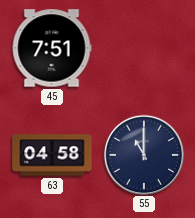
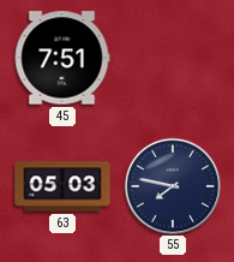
63: 04:58 -> 05:03 (62, 186)
55: 11:00 -> 7:47 (172, 185)
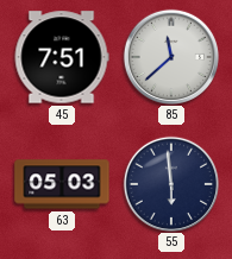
85: none -> 11:38 (170, 56)
55: 7:47 -> 5:59 (170, 183)
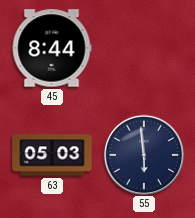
45: 7:51 -> 8:44 (52, 48)
85: 11:38 -> none (170, 56)
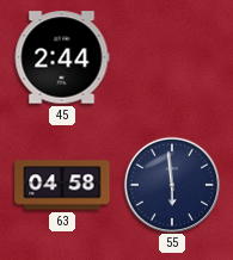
45: 8:44 -> 2:44 (62, 57)
63: 05:03 -> 04:58 (62, 185)
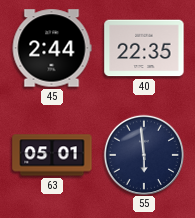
40: none -> 22:35 (144, 48)
63: 04:58 -> 05:01 (52, 155)
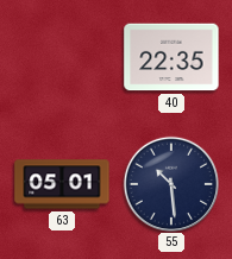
45: 2:44 -> none (52, 48)
55: 5:59 -> 10:29 (170, 183)
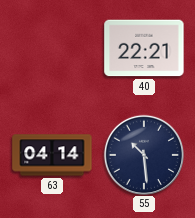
40: 22:35 -> 22:21 (144, 48)
63: 05:01 -> 04:14 (52, 155)
